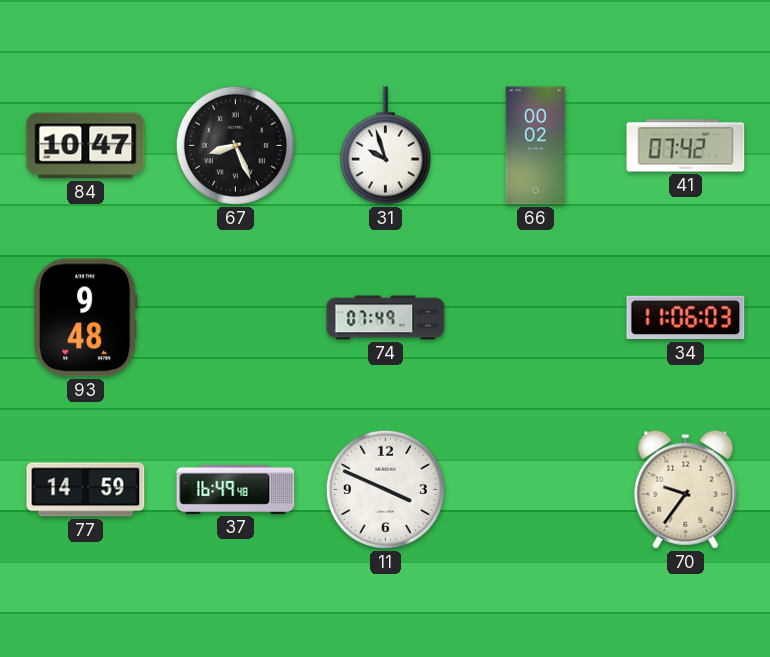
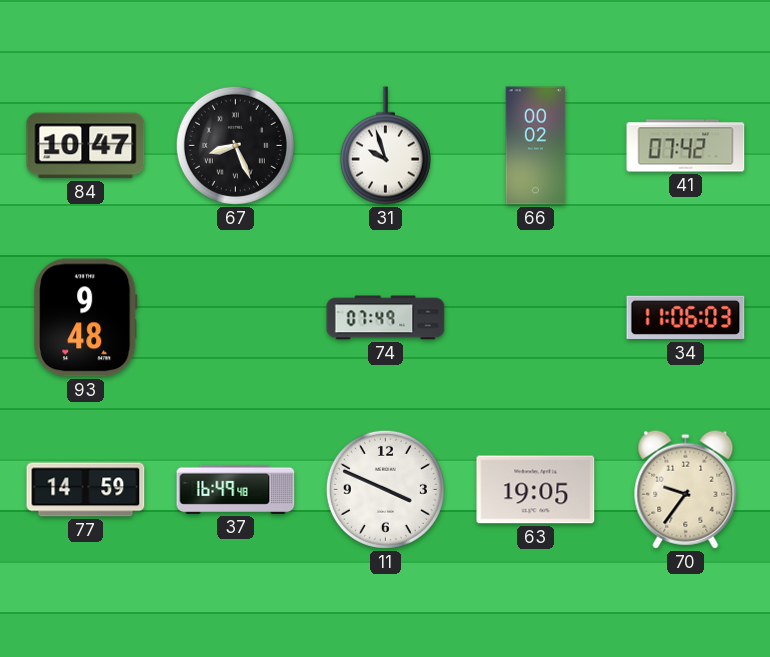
63: none -> 19:05 (536, 490)
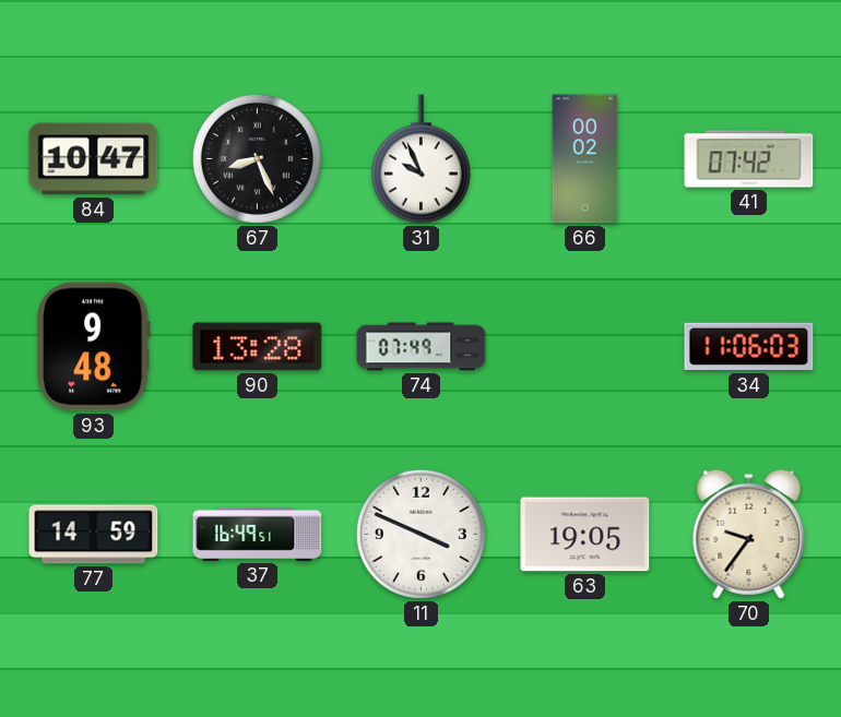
31: 9:57 -> 9:56 (420, 159)
90: none -> 13:28 (258, 347)
37: 16:49:48 -> 16:49:51 (258, 534)
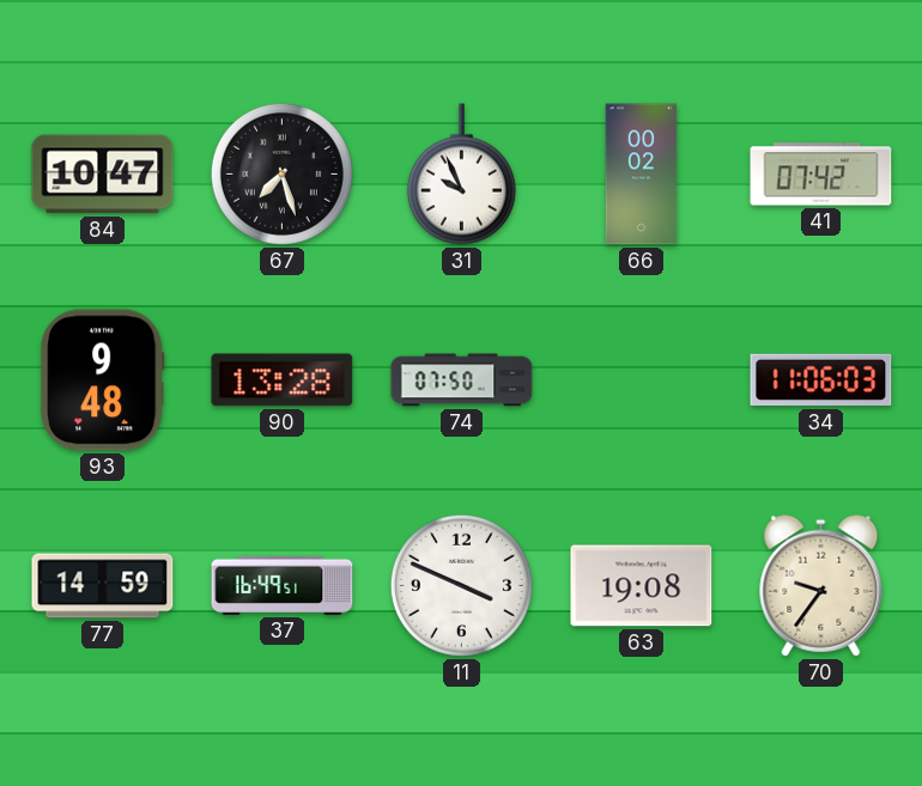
67: 8:26 -> 7:27 (281, 173)
74: 07:49 -> 07:50 (462, 380)
63: 19:05 -> 19:08 (642, 586)
